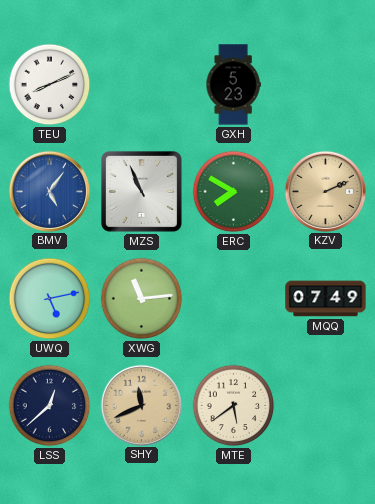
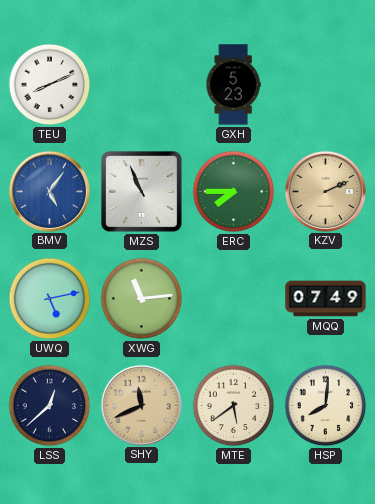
ERC: 7:50 -> 7:45 (234, 192)
HSP: none -> 8:01 (326, 406)
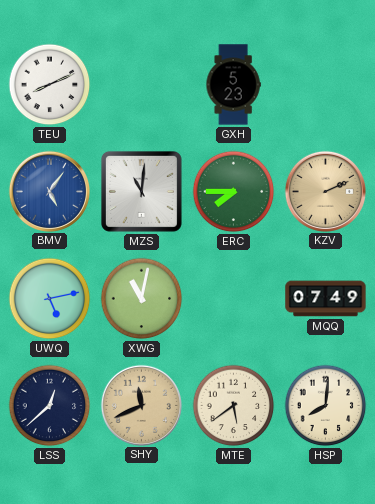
MZS: 10:56 -> 11:01 (141, 191)
XWG: 11:14 -> 11:02 (142, 299)
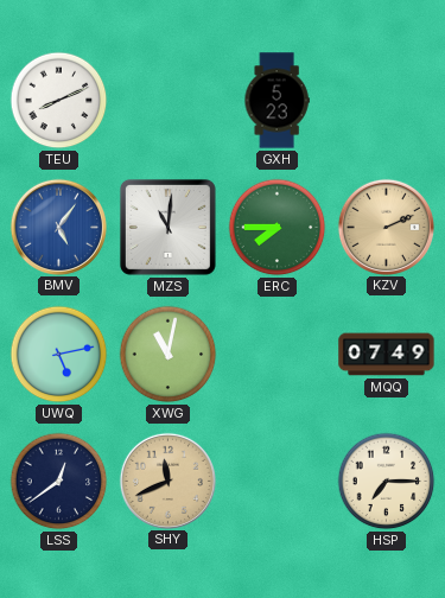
LSS: 12:38 -> 12:39 (59, 482)
MTE: 5:39 -> none (234, 406)
HSP: 8:01 -> 7:15 (387, 482)
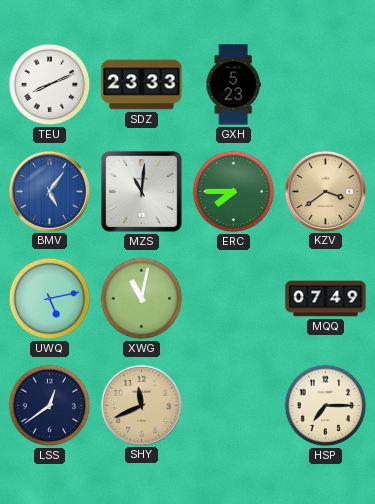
SDZ: none -> 23:33 (142, 85)
KZV: 2:11 -> 3:39 (325, 191)
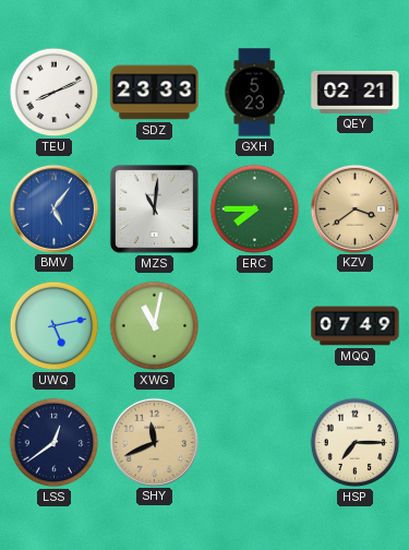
QEY: none -> 02:21 (356, 92)
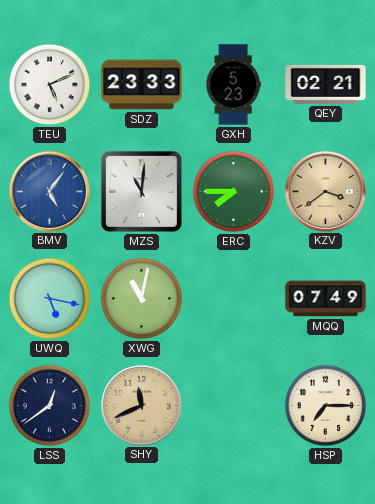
TEU: 8:11 -> 5:11 (50, 85)
UWQ: 5:13 -> 5:17 (50, 299)
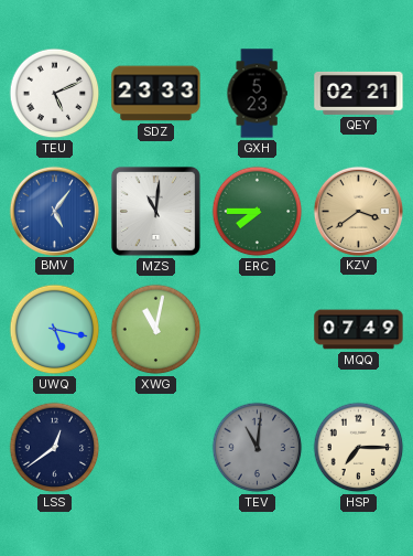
SHY: 11:41 -> none (141, 405)
TEV: none -> 11:01 (258, 448)
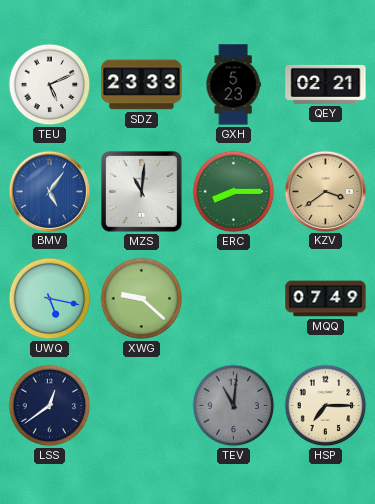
ERC: 7:45 -> 8:15 (234, 192)
XWG: 11:02 -> 9:22 (142, 299)
